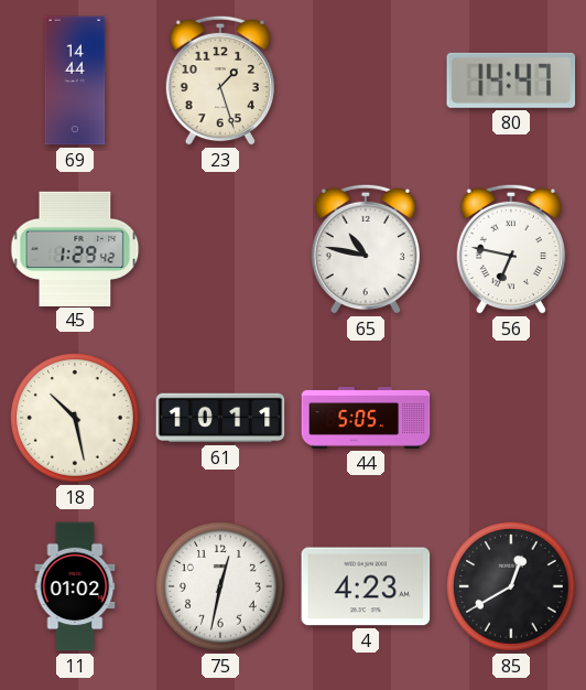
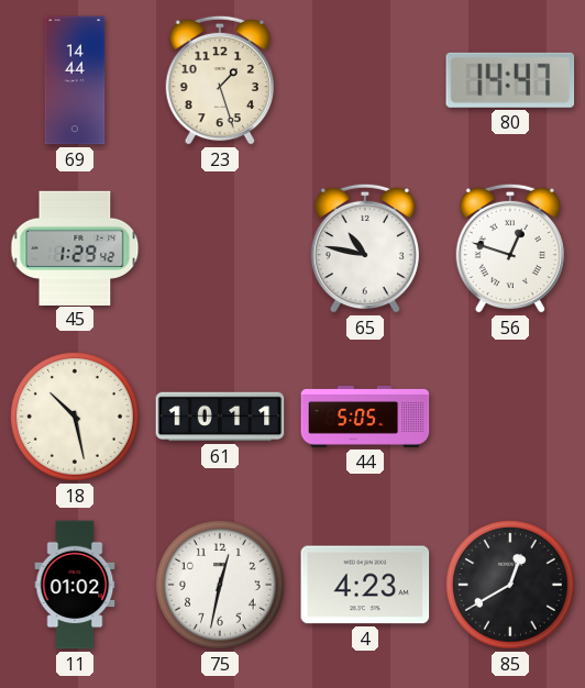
56: 6:47 -> 12:48 (510, 248)
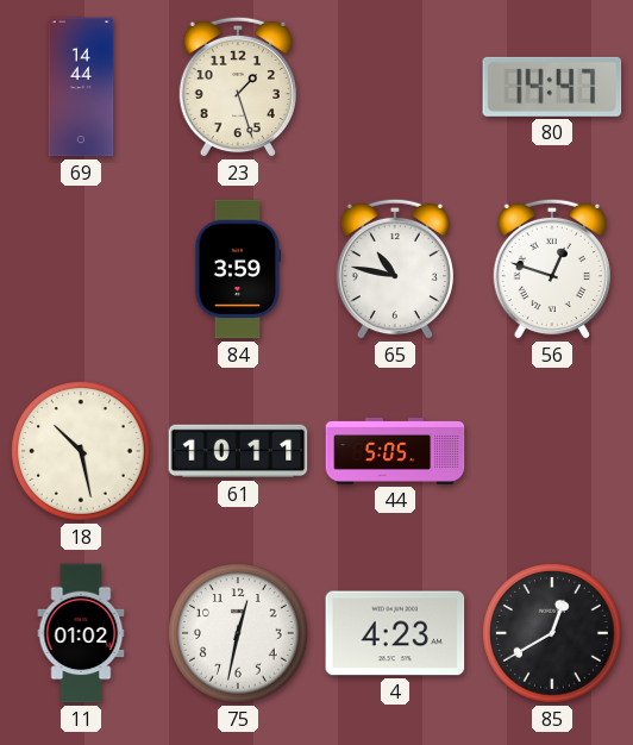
45: 1:29 -> none (75, 247)
84: none -> 3:59 (238, 269)
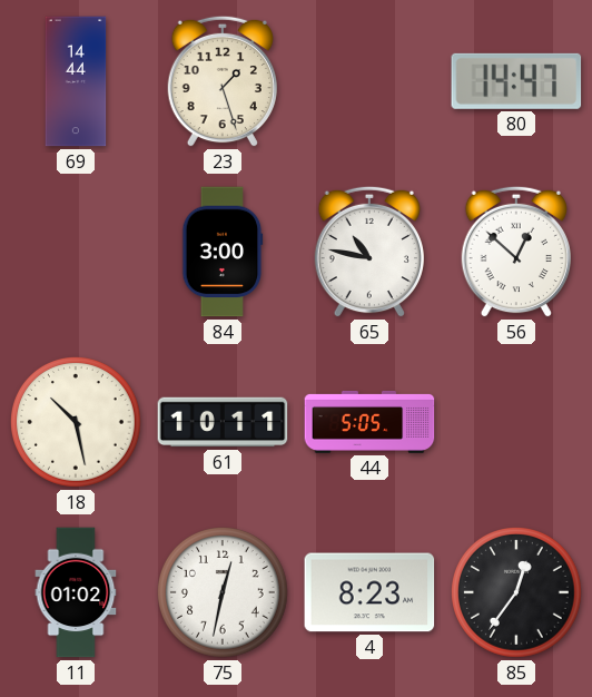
84: 3:59 -> 3:00 (223, 252)
56: 12:48 -> 12:52 (516, 252)
4: 4:23 -> 8:23 (369, 592)
85: 12:40 -> 12:36 (517, 593)
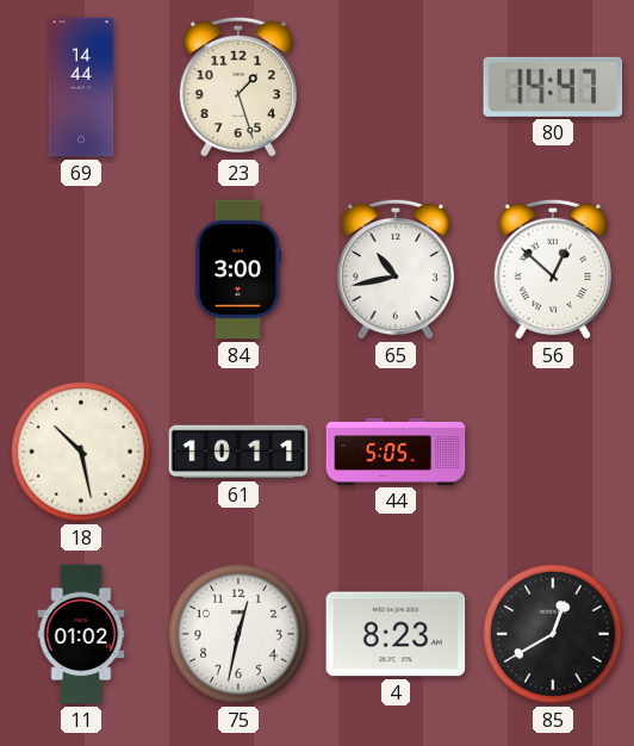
65: 10:47 -> 10:43 (396, 269)
85: 12:36 -> 12:40 (554, 635)
